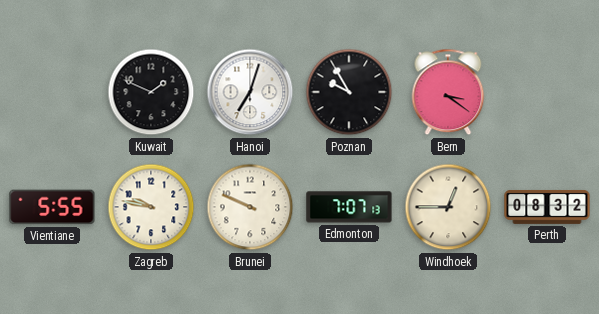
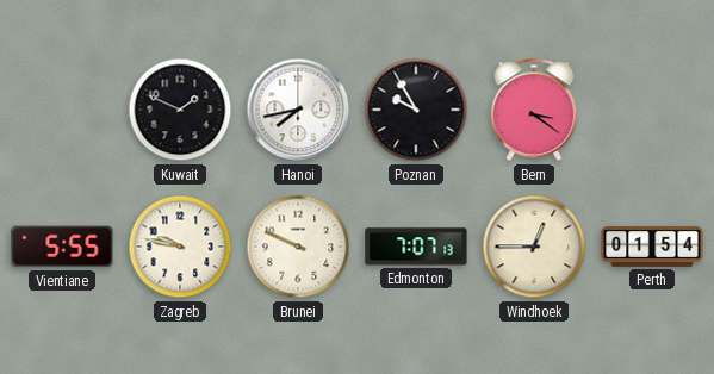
Hanoi: 7:03 -> 7:43 (298, 110)
Perth: 08:32 -> 01:54 (652, 247)
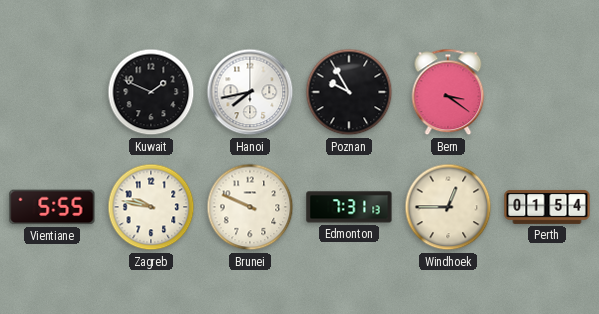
Edmonton: 7:07 -> 7:31 (349, 207)
